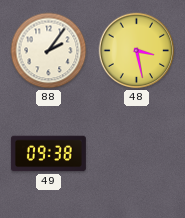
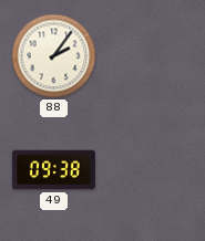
48: 3:28 -> none (137, 51)
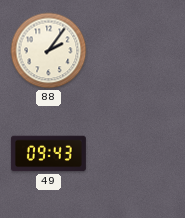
49: 09:38 -> 09:43 (48, 154)
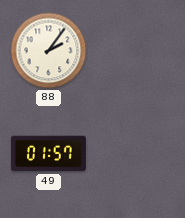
49: 09:43 -> 01:57 (48, 154)
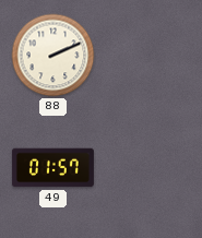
88: 2:06 -> 2:11 (54, 56)
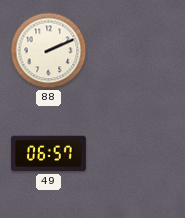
49: 01:57 -> 06:57 (48, 154)
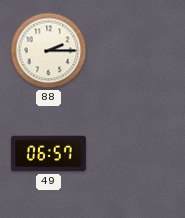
88: 2:11 -> 2:15 (49, 51)
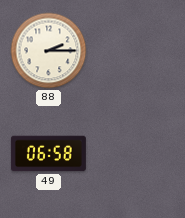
49: 06:57 -> 06:58 (48, 154)
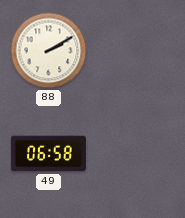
88: 2:15 -> 2:10 (49, 51)
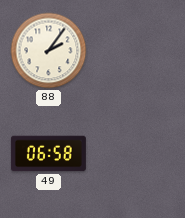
88: 2:10 -> 2:06 (49, 51)
